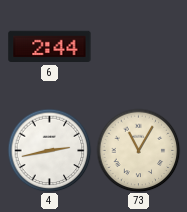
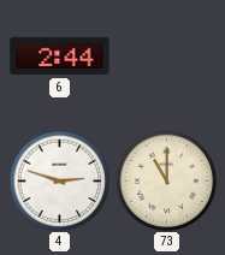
4: 2:43 -> 2:48 (59, 180)
73: 11:05 -> 11:00 (166, 180)
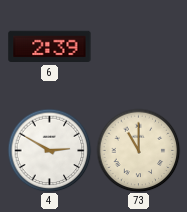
6: 2:44 -> 2:39 (50, 47)
4: 2:48 -> 2:50 (49, 150)
